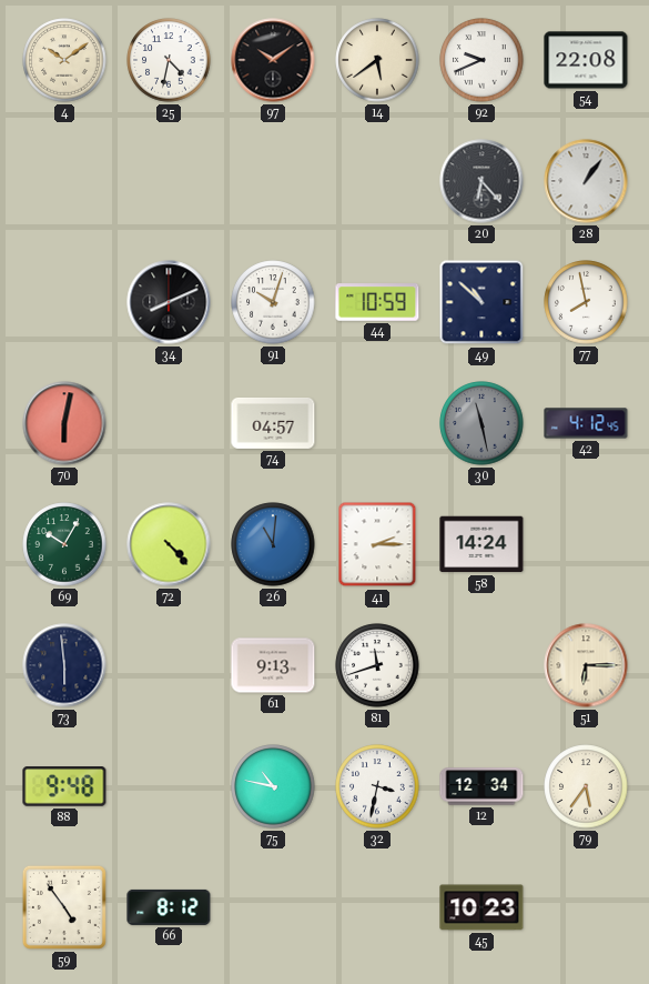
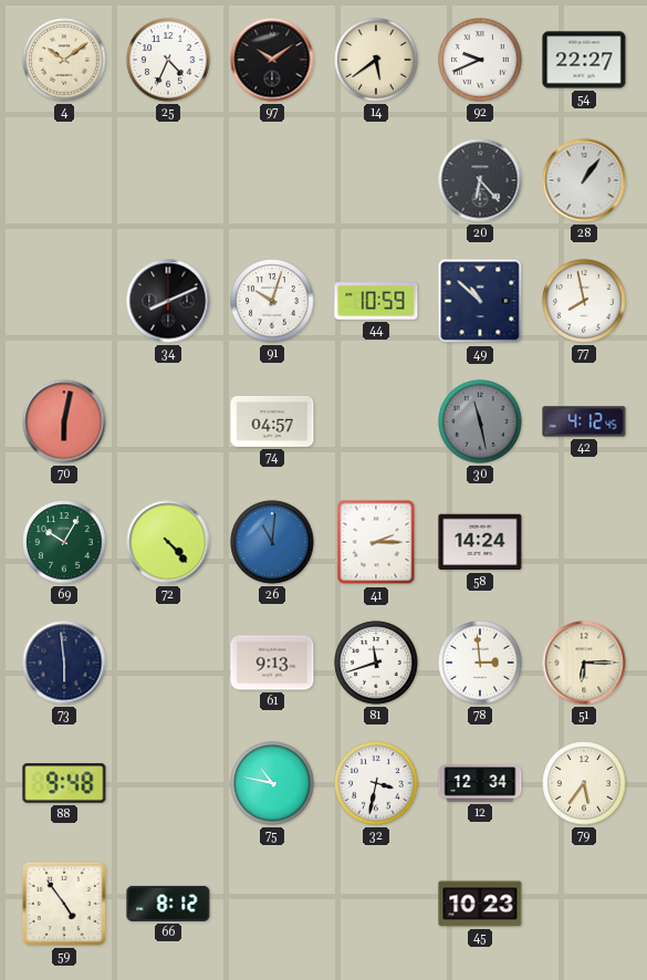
25: 4:32 -> 4:34 (168, 60)
54: 22:08 -> 22:27 (584, 60)
78: none -> 2:59 (480, 663)
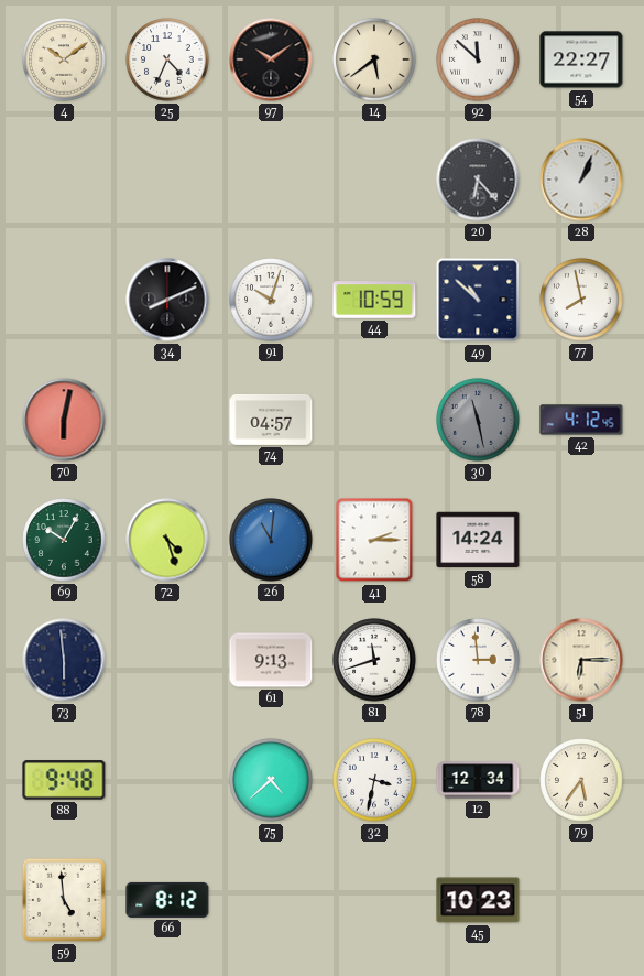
92: 9:41 -> 11:52 (478, 59)
28: 1:06 -> 1:04 (581, 180)
72: 4:23 -> 4:27 (167, 540)
75: 10:47 -> 4:38 (271, 780)
59: 4:54 -> 4:59 (64, 900)
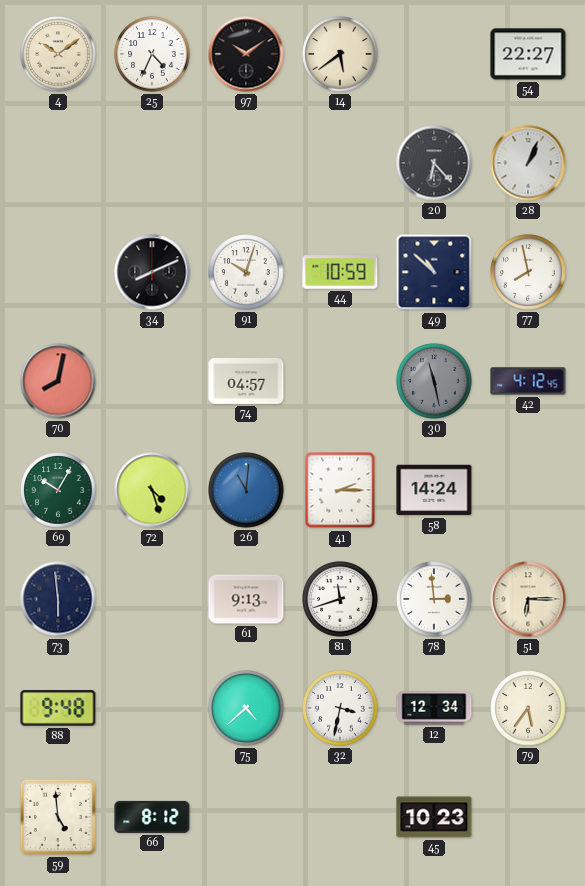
92: 11:52 -> none (478, 59)
70: 6:02 -> 8:02 (58, 381)
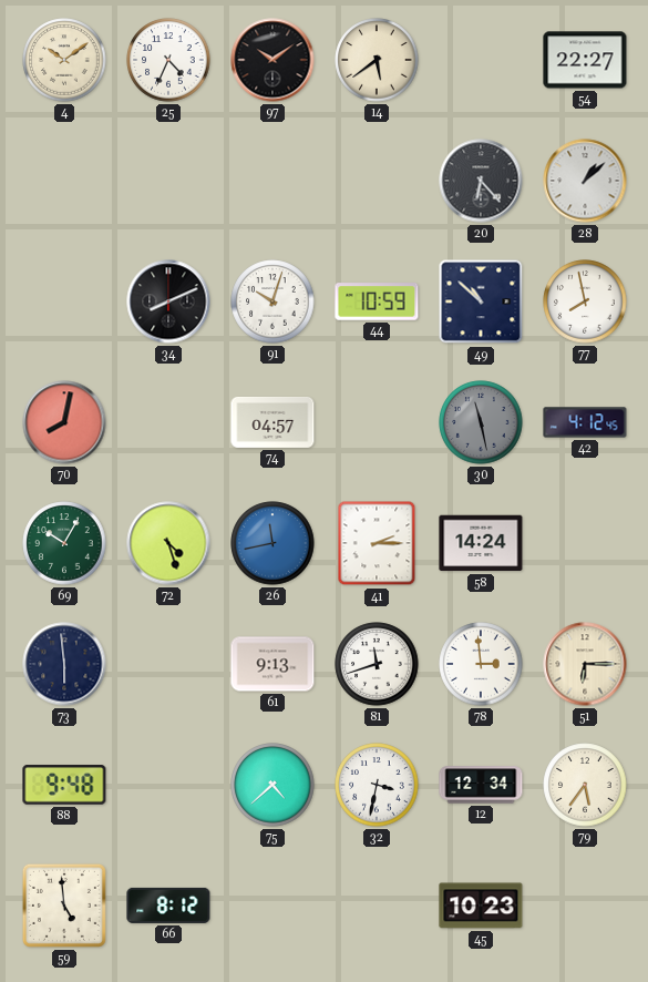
28: 1:04 -> 1:08 (585, 181)
26: 11:01 -> 11:43 (272, 543)
